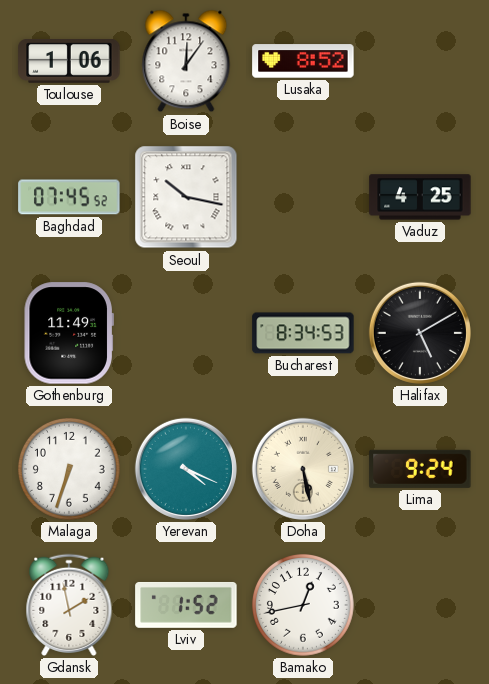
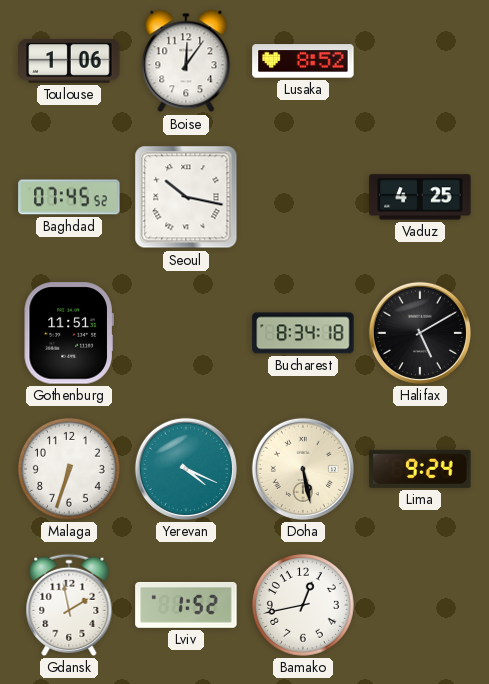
Gothenburg: 11:49 -> 11:51 (69, 333)
Bucharest: 8:34:53 -> 8:34:18 (303, 333)
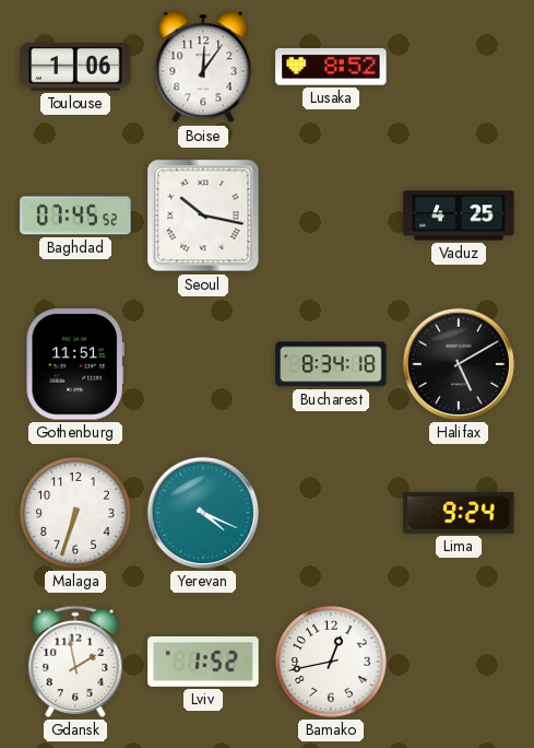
Doha: 5:28 -> none (303, 469)
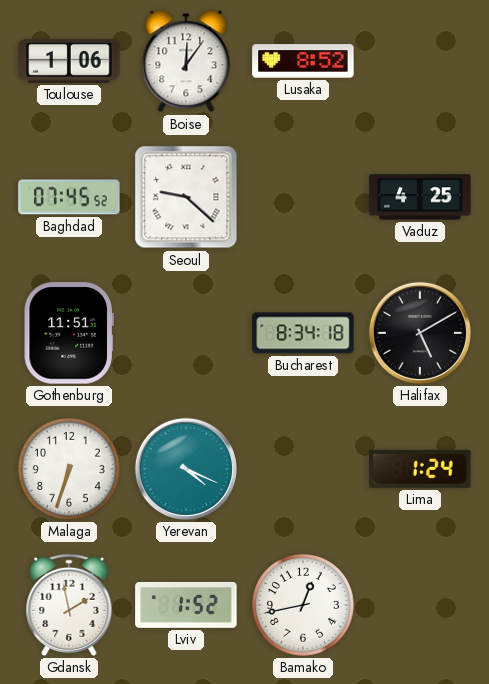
Seoul: 10:17 -> 9:22 (186, 197)
Lima: 9:24 -> 1:24 (420, 469)
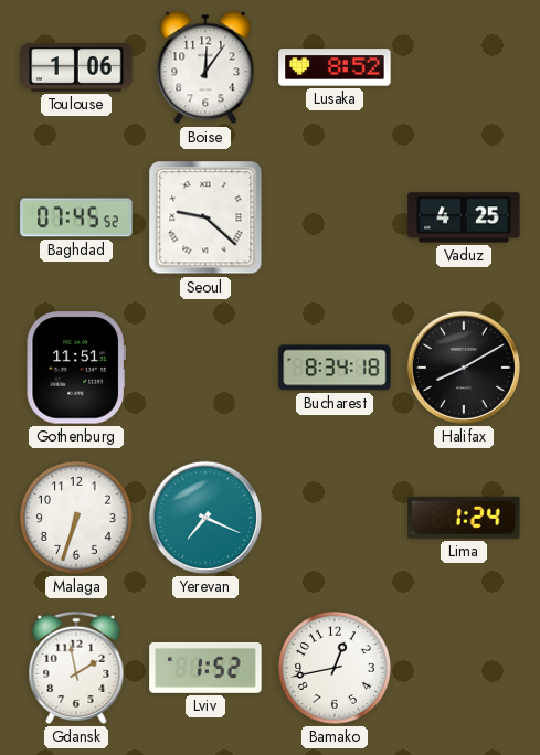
Halifax: 5:10 -> 8:10 (464, 368)
Yerevan: 4:19 -> 7:19 (205, 518)
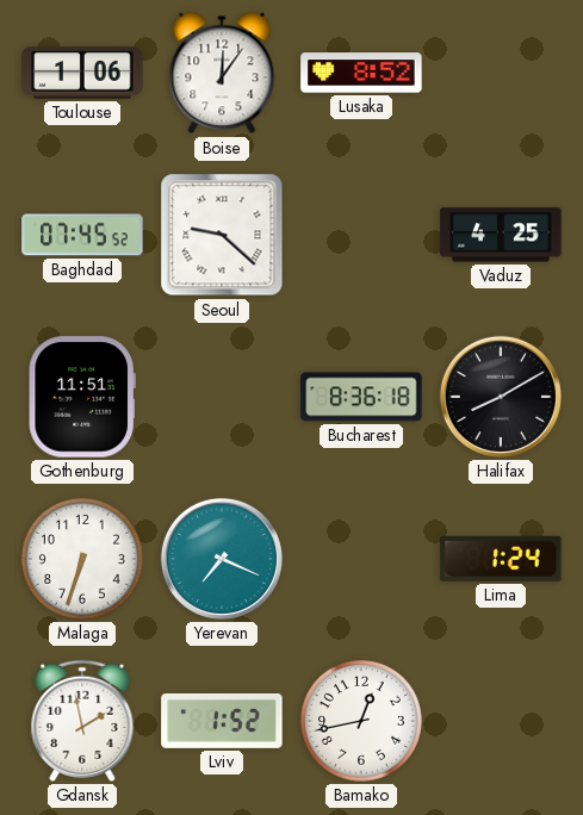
Bucharest: 8:34 -> 8:36 (361, 397)
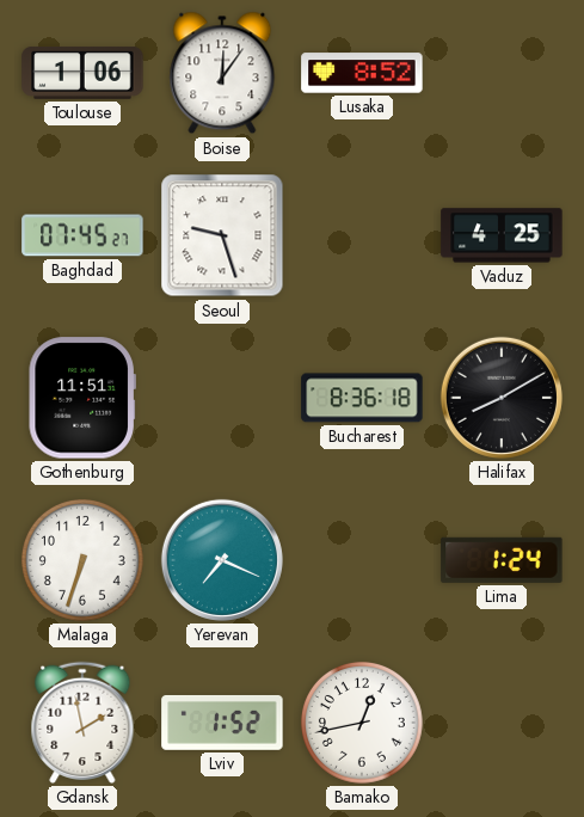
Baghdad: 07:45:52 -> 07:45:27 (82, 235)
Seoul: 9:22 -> 9:27 (222, 235)
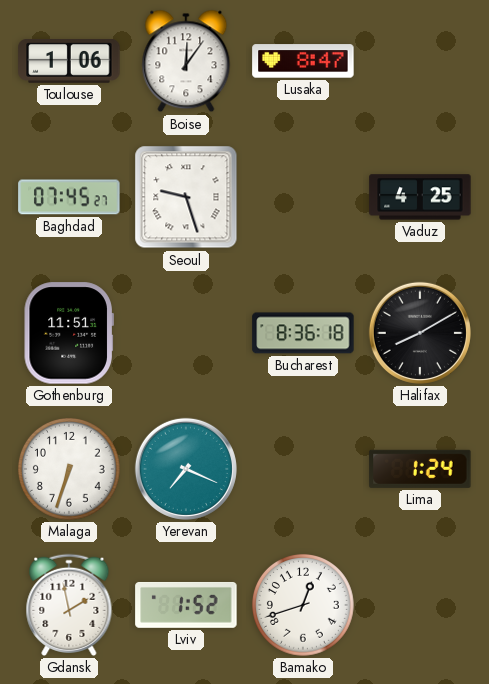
Lusaka: 8:52 -> 8:47 (303, 61)
Bamako: 12:43 -> 12:42 (303, 605)
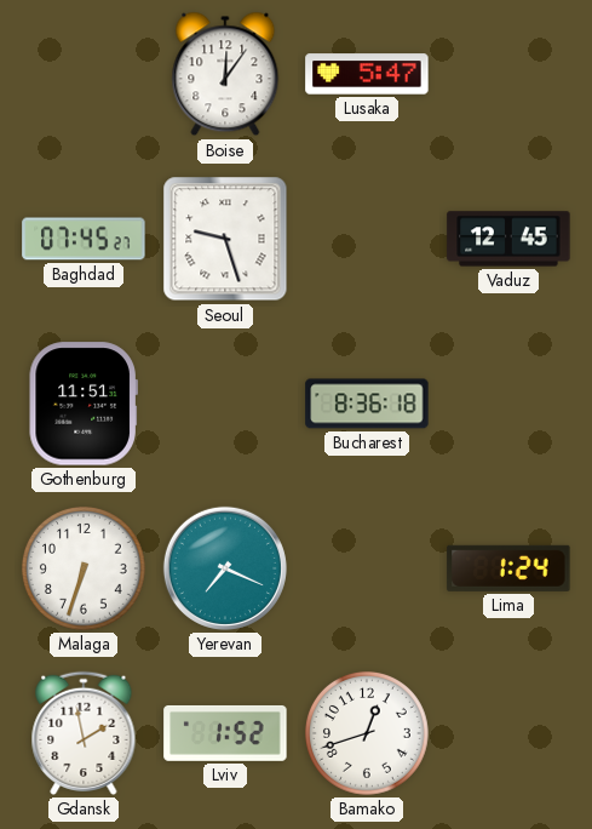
Toulouse: 1:06 -> none (69, 62)
Lusaka: 8:47 -> 5:47 (367, 74)
Vaduz: 4:25 -> 12:45 (508, 239)
Halifax: 8:10 -> none (420, 333)
